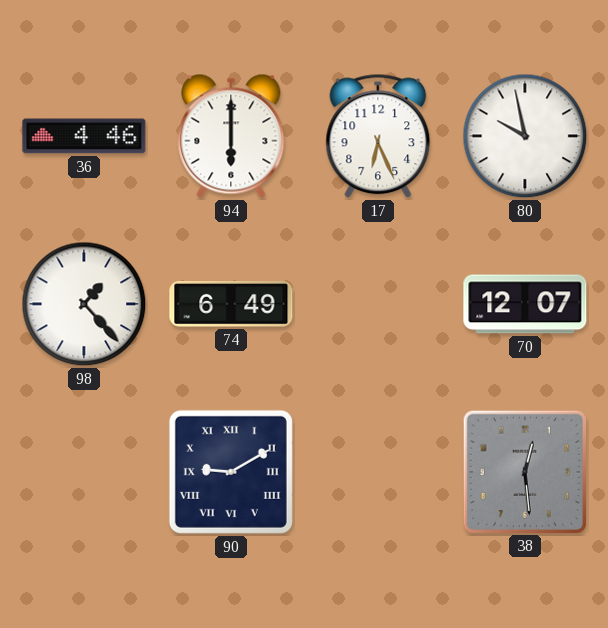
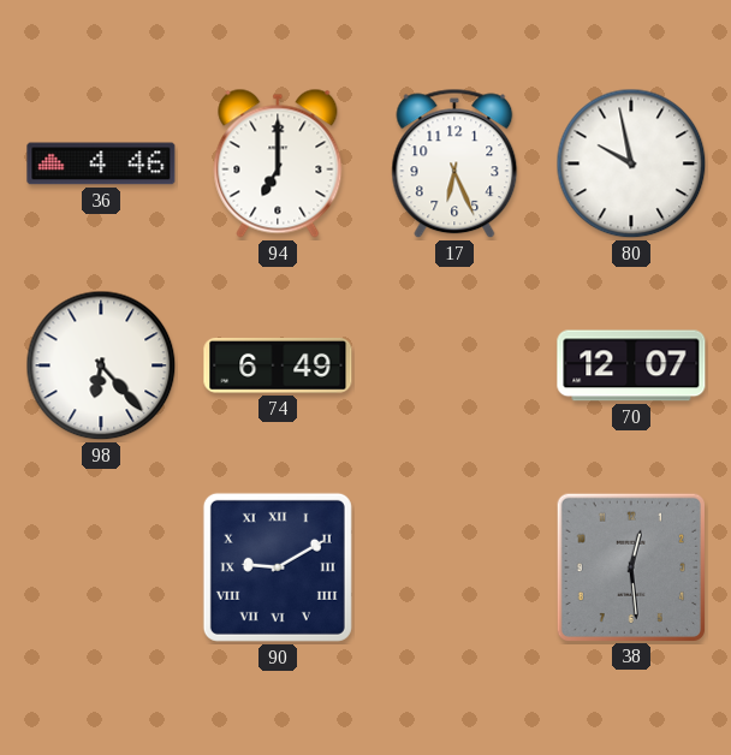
94: 6:00 -> 7:00 (278, 164)
98: 1:23 -> 6:23 (101, 365)
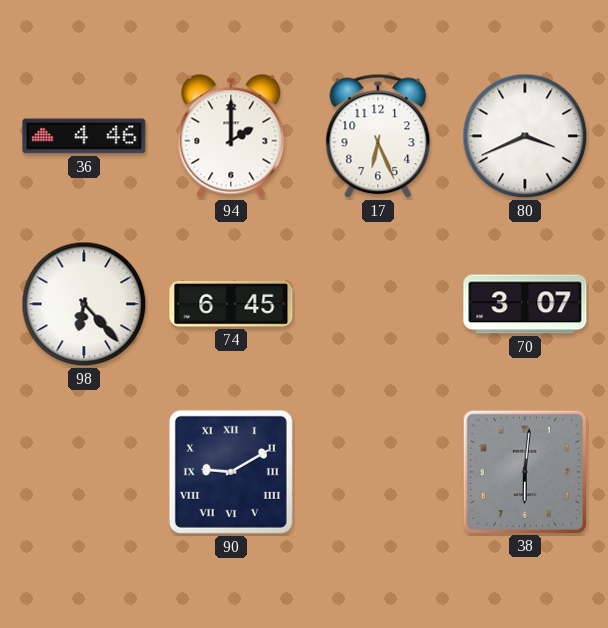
94: 7:00 -> 2:00 (231, 136)
80: 9:58 -> 3:41 (525, 136)
74: 6:49 -> 6:45 (231, 305)
70: 12:07 -> 3:07 (525, 304)
38: 12:29 -> 6:01 (524, 471)
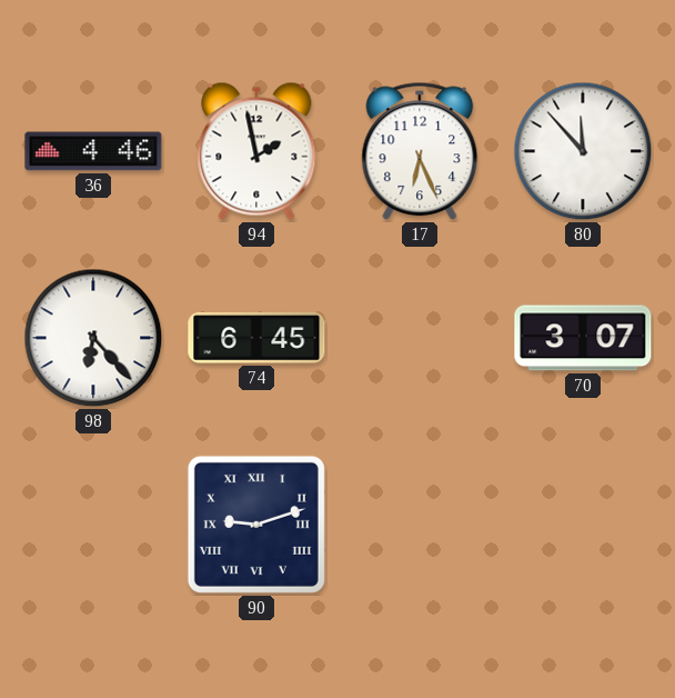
94: 2:00 -> 1:58 (256, 151)
80: 3:41 -> 11:53 (583, 151)
90: 9:10 -> 9:12 (256, 525)
38: 6:01 -> none (524, 471)
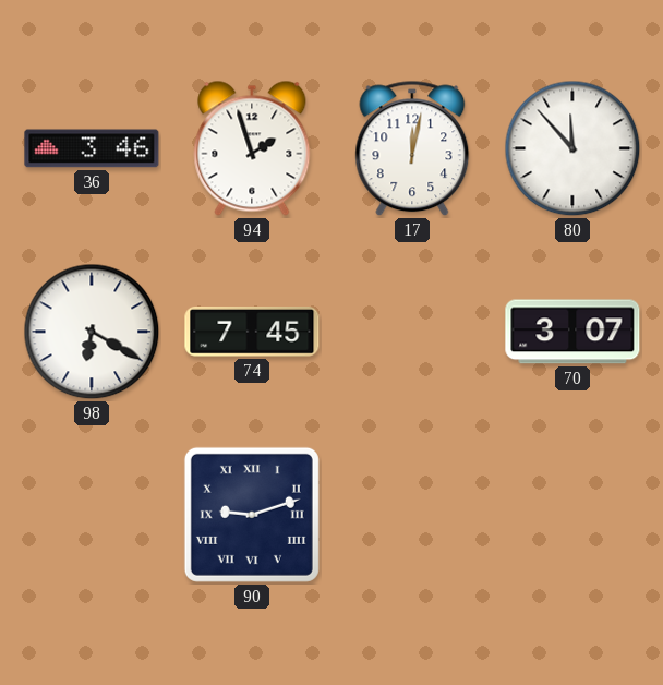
36: 4:46 -> 3:46 (92, 148)
94: 1:58 -> 1:57 (252, 148)
17: 6:26 -> 12:02 (412, 148)
98: 6:23 -> 6:20 (92, 332)
74: 6:45 -> 7:45 (252, 333)
